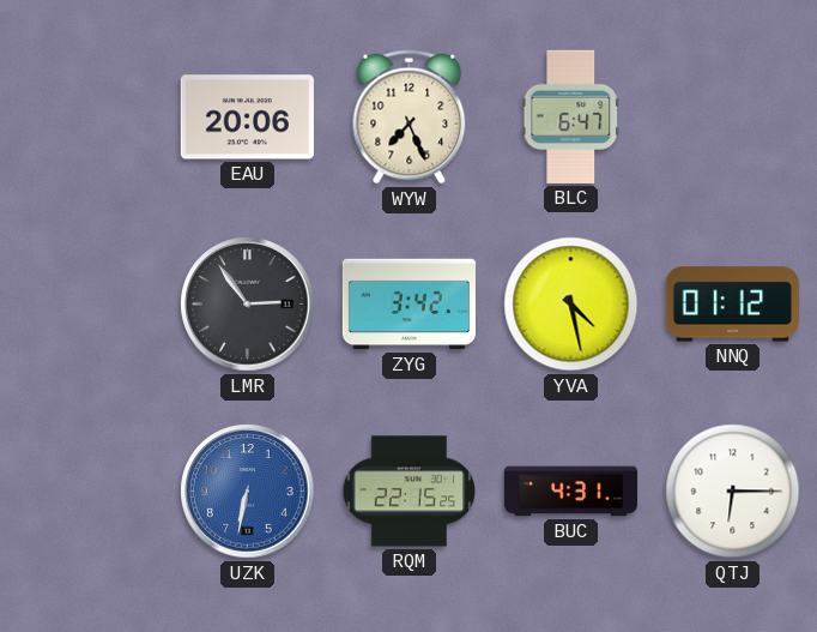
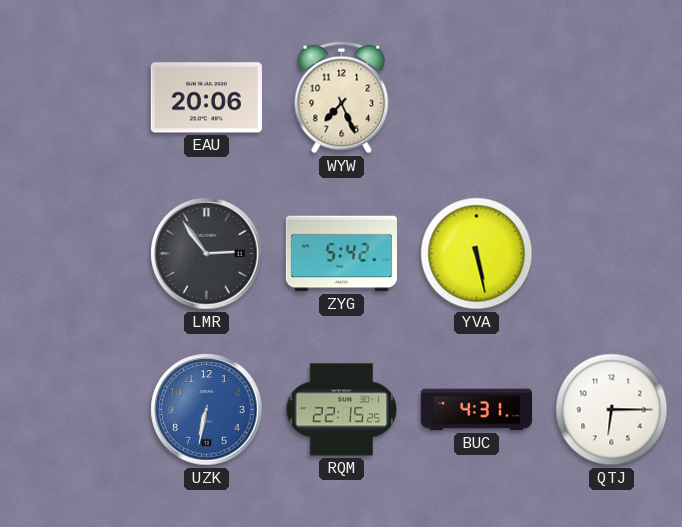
BLC: 6:47 -> none (570, 116)
ZYG: 3:42 -> 5:42 (341, 254)
YVA: 4:28 -> 5:28 (477, 254)
NNQ: 01:12 -> none (732, 305)
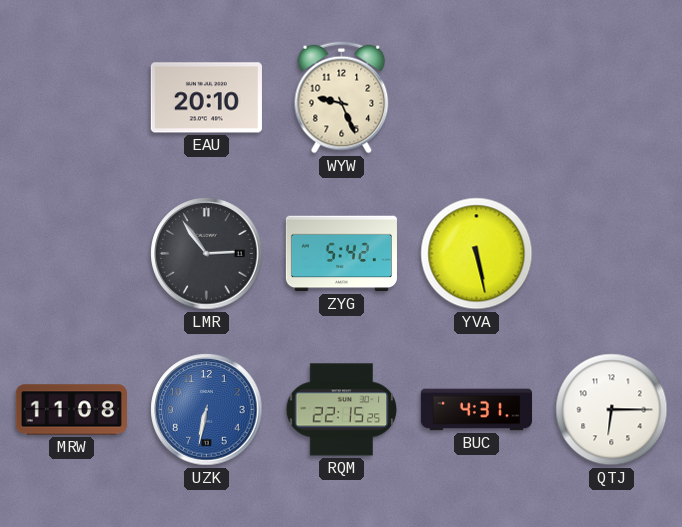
EAU: 20:06 -> 20:10 (206, 98)
WYW: 7:26 -> 9:26 (342, 98)
MRW: none -> 11:08 (71, 410)
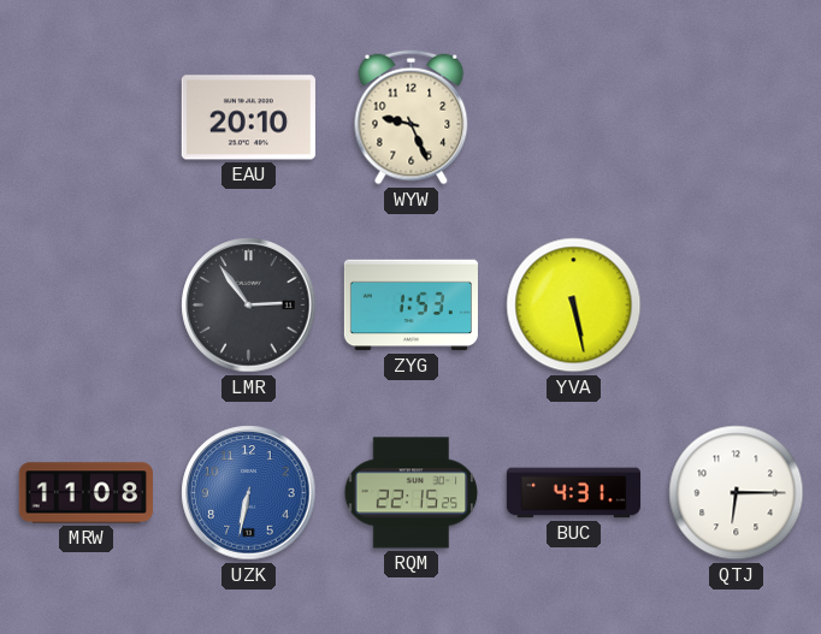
ZYG: 5:42 -> 1:53 (410, 306)
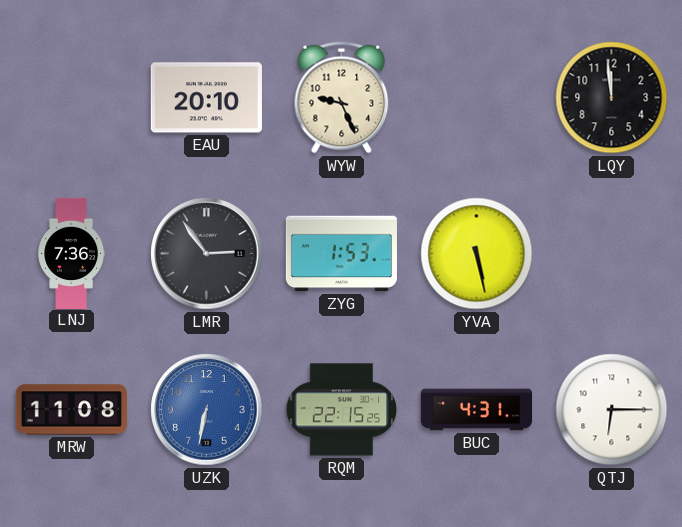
LQY: none -> 11:59 (612, 98)
LNJ: none -> 7:36 (71, 253)
